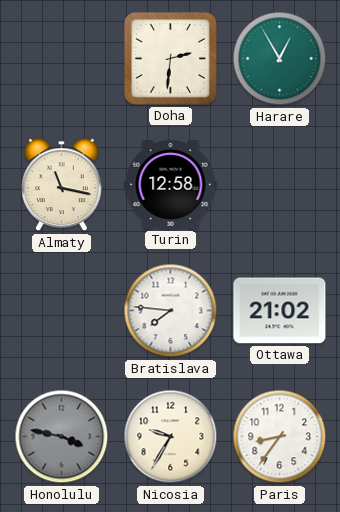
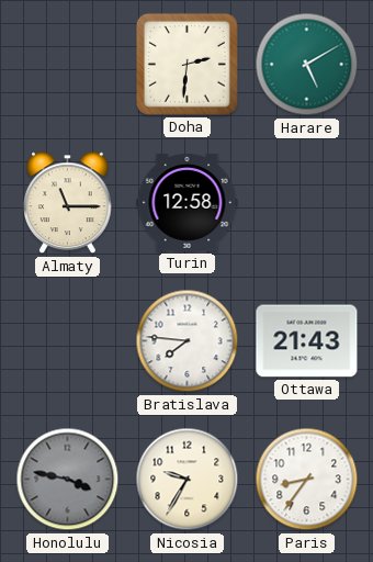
Harare: 12:55 -> 5:10 (307, 65)
Almaty: 11:17 -> 11:15 (68, 203)
Ottawa: 21:02 -> 21:43 (307, 341)
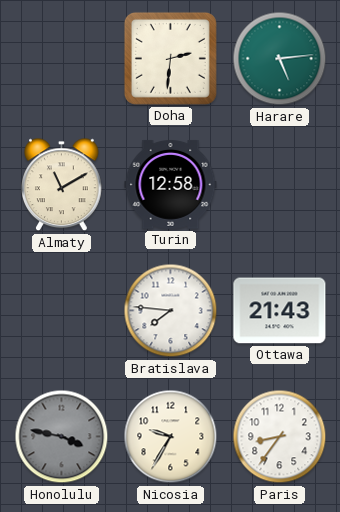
Harare: 5:10 -> 5:14 (280, 59)
Almaty: 11:15 -> 11:10 (62, 185)
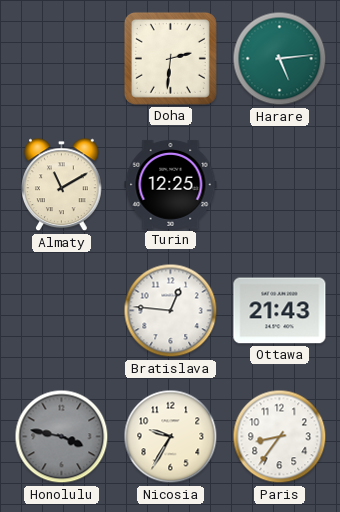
Turin: 12:58 -> 12:25 (171, 184)
Bratislava: 7:46 -> 12:46 (171, 311)
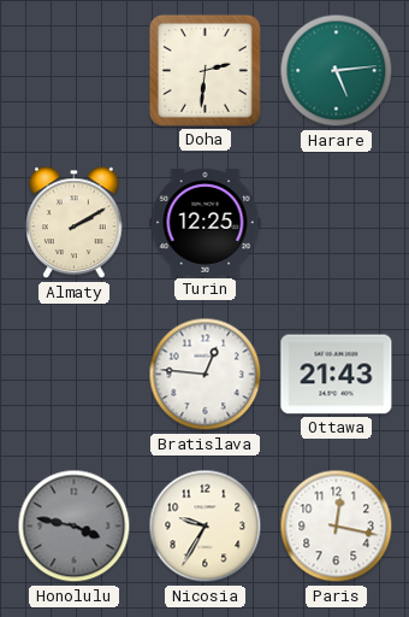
Almaty: 11:10 -> 2:10 (75, 223)
Paris: 8:36 -> 12:17 (337, 527)
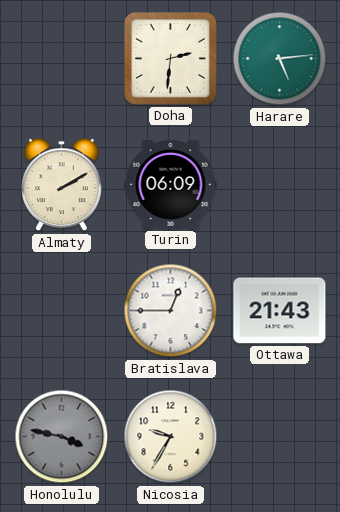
Turin: 12:25 -> 06:09 (171, 184)
Bratislava: 12:46 -> 12:45 (171, 311)
Paris: 12:17 -> none (337, 527)
